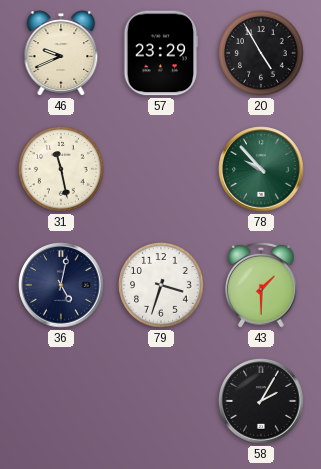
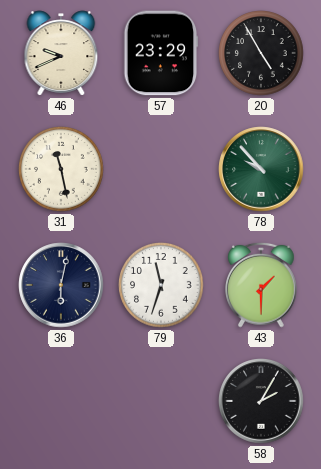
36: 5:02 -> 6:02 (61, 285)
79: 3:33 -> 11:33 (161, 285)
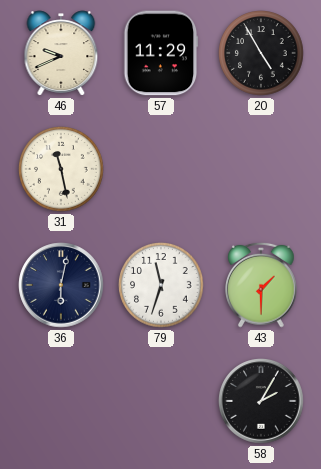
57: 23:29 -> 11:29 (161, 53)
78: 9:53 -> none (261, 169)
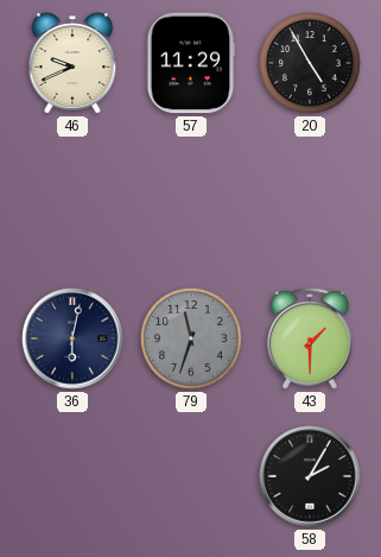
31: 11:28 -> none (61, 169)
79 dial: white -> grey (191, 338)
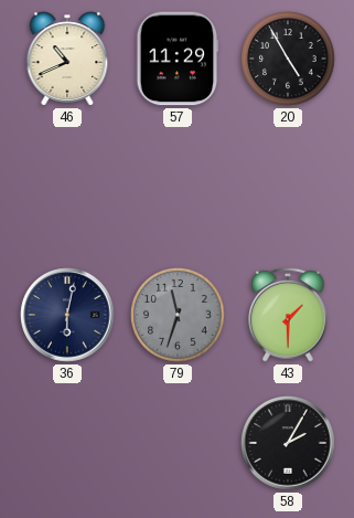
46: 9:41 -> 10:41 (67, 59)
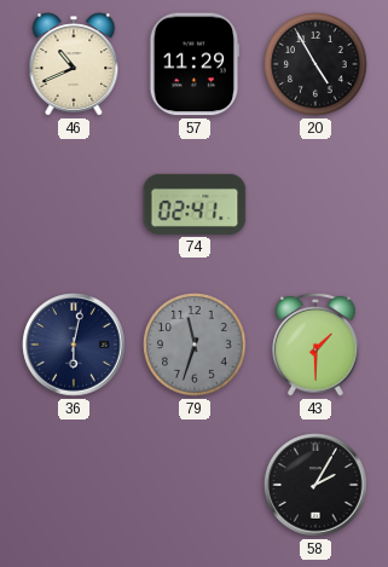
74: none -> 02:41 (195, 204)
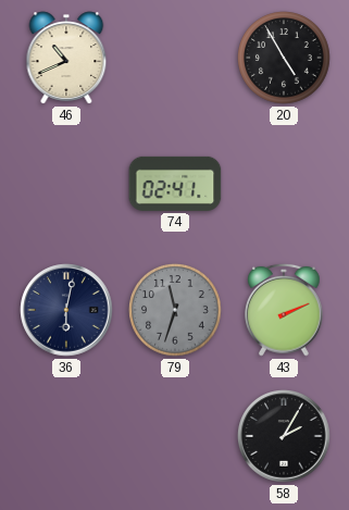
57: 11:29 -> none (195, 64)
43: 1:30 -> 2:11 (285, 310)
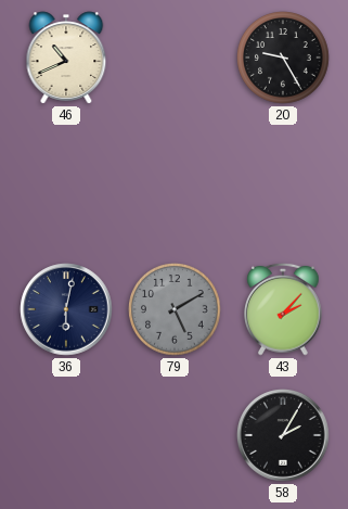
20: 4:55 -> 9:25 (283, 58)
74: 02:41 -> none (175, 184)
79: 11:33 -> 5:10 (175, 309)
43: 2:11 -> 2:07 (284, 309)
